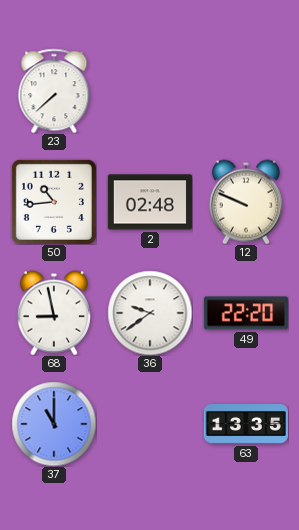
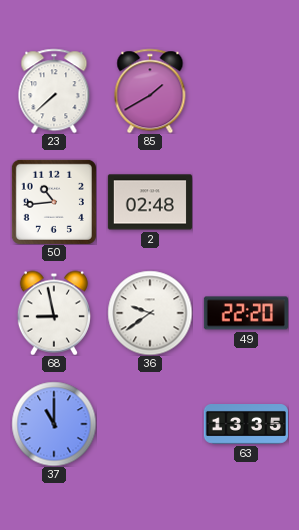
85: none -> 1:40 (150, 91)
12: 9:49 -> none (246, 202)
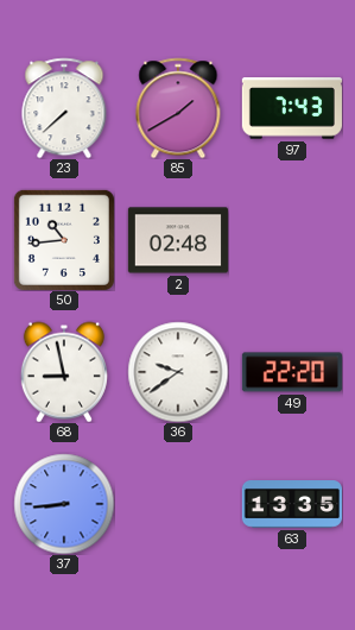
97: none -> 7:43 (292, 108)
37: 11:00 -> 8:44 (64, 504)
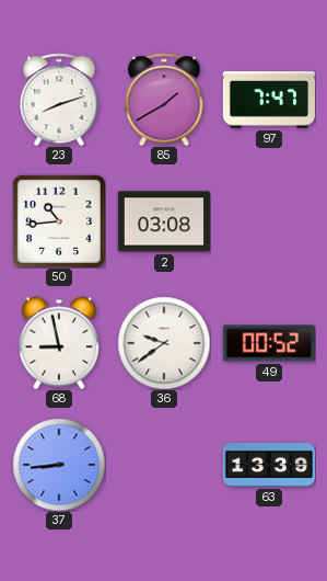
23: 7:38 -> 8:12 (59, 100)
97: 7:43 -> 7:47 (269, 100)
2: 02:48 -> 03:08 (164, 221)
49: 22:20 -> 00:52 (269, 343)
63: 13:35 -> 13:39 (269, 466)
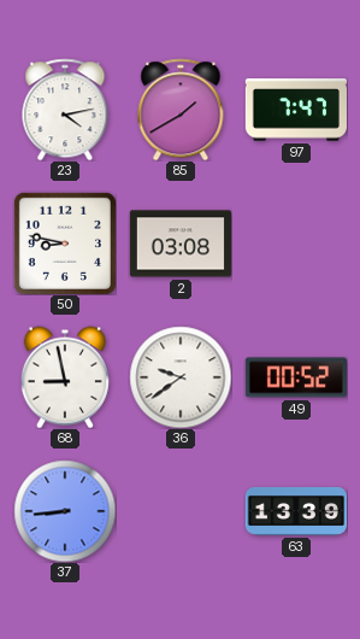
23: 8:12 -> 4:13 (65, 110)
50: 10:44 -> 8:47 (65, 244)
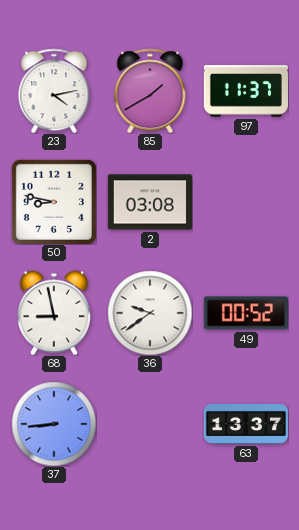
97: 7:47 -> 11:37 (246, 91)
63: 13:39 -> 13:37 (246, 425)
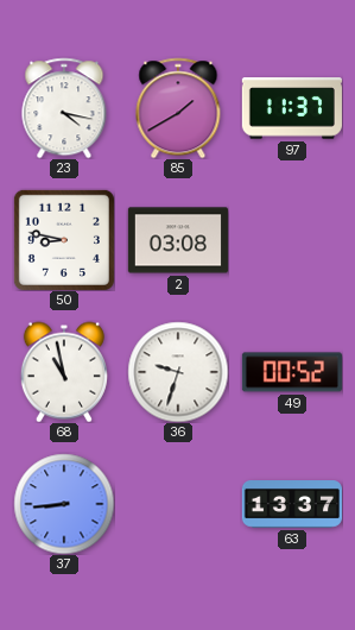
23: 4:13 -> 4:17 (64, 108)
68: 8:58 -> 10:58 (64, 372)
36: 9:39 -> 9:33 (178, 372)
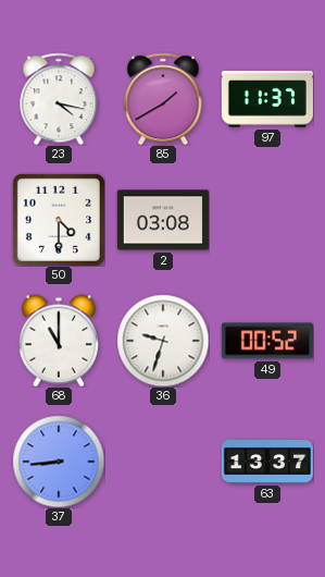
50: 8:47 -> 4:30 (59, 220)
68: 10:58 -> 11:00 (59, 341)
